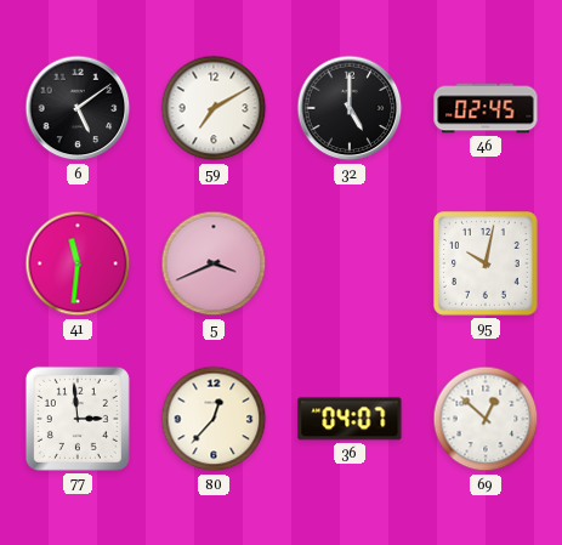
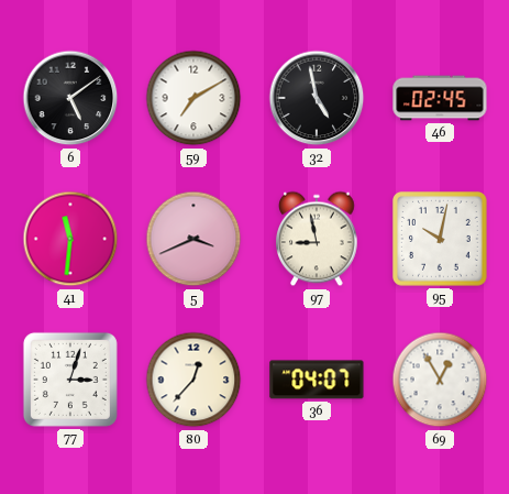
32: 5:00 -> 4:58 (317, 98)
97: none -> 8:58 (318, 239)
77: 2:59 -> 3:03 (70, 380)
69: 12:52 -> 12:55 (440, 380)
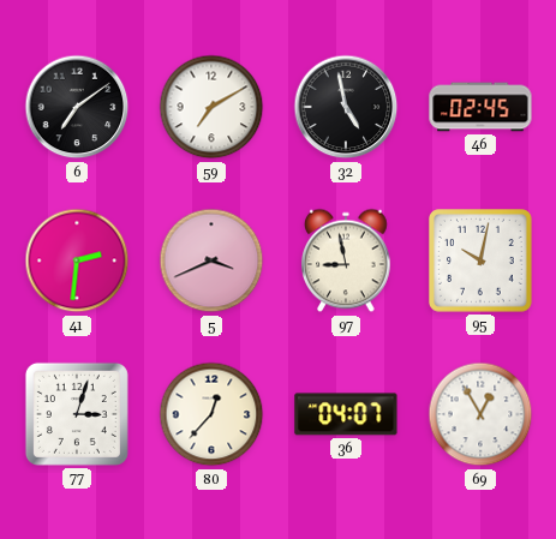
6: 5:09 -> 7:09 (77, 107)
41: 11:31 -> 2:31 (77, 260)
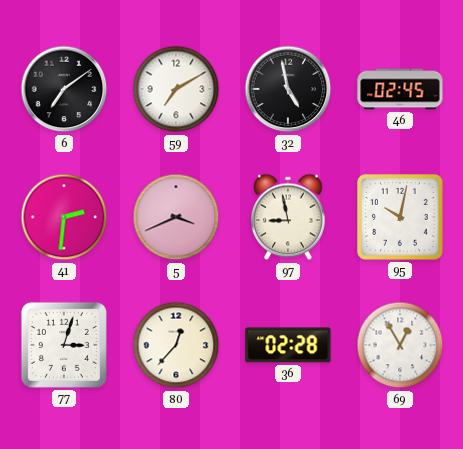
36: 04:07 -> 02:28 (288, 345)
